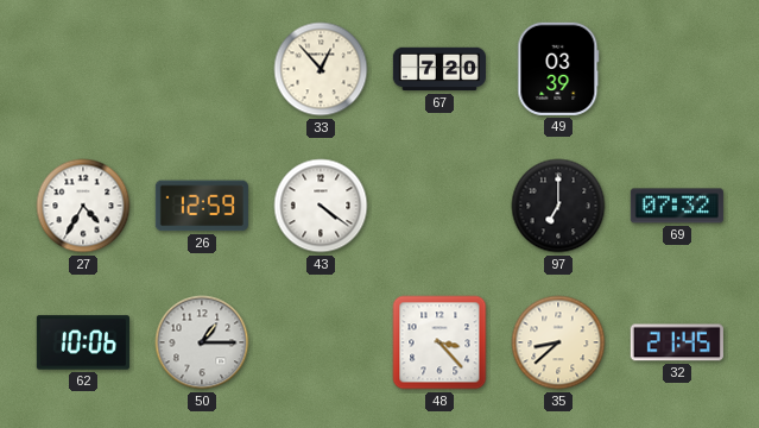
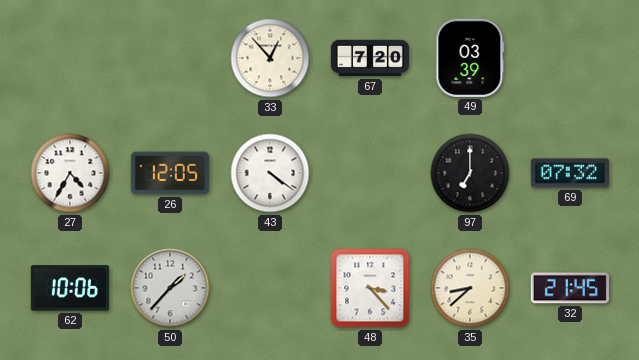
26: 12:59 -> 12:05 (170, 173)
50: 1:15 -> 1:37 (170, 288)
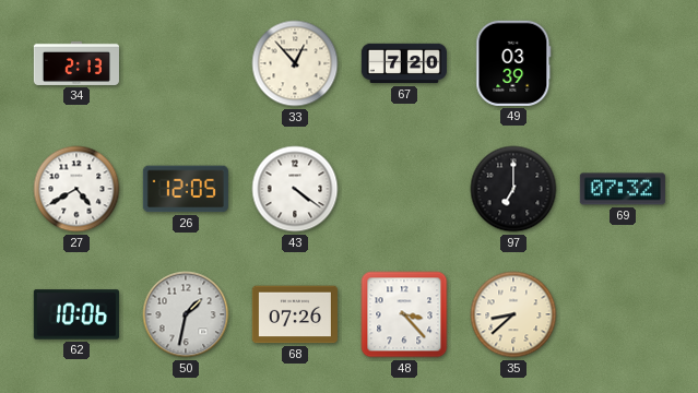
34: none -> 2:13 (76, 63)
27: 4:35 -> 4:40 (76, 189)
50: 1:37 -> 1:32 (186, 314)
68: none -> 07:26 (295, 314)
32: 21:45 -> none (570, 288)
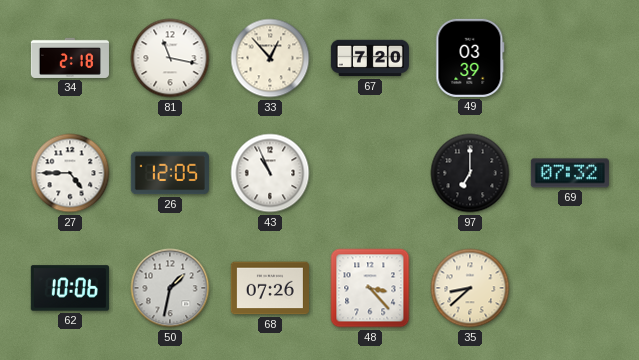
34: 2:13 -> 2:18 (70, 58)
81: none -> 11:17 (170, 58)
27: 4:40 -> 4:45 (70, 173)
43: 4:21 -> 10:56 (270, 173)
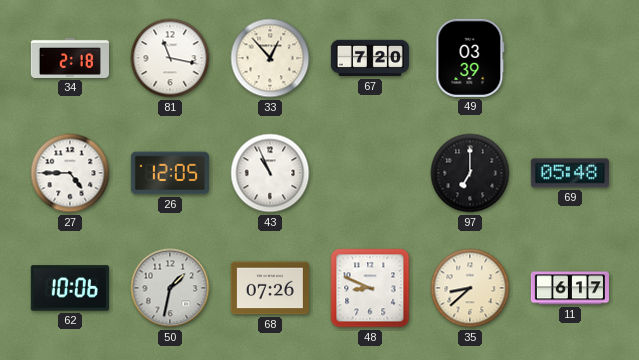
69: 07:32 -> 05:48 (570, 173)
48: 3:23 -> 8:49 (370, 288)
11: none -> 6:17 (570, 288)
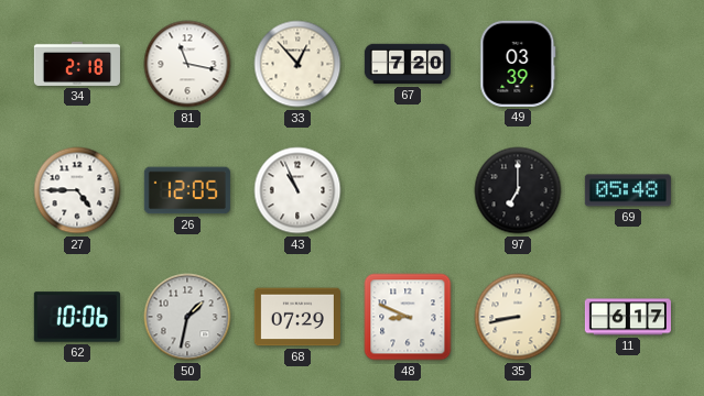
68: 07:26 -> 07:29 (297, 317)
35: 8:38 -> 8:43 (518, 317)
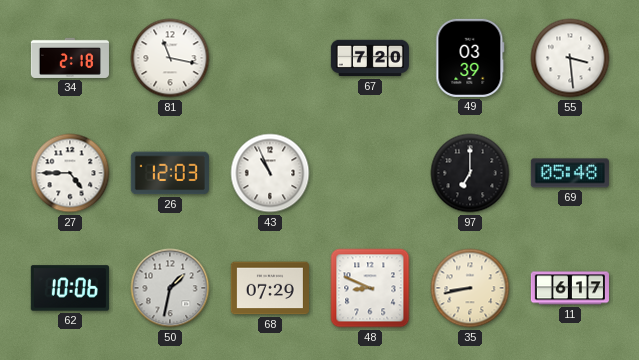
33: 12:53 -> none (297, 64)
55: none -> 3:29 (570, 58)
26: 12:05 -> 12:03 (170, 173)
